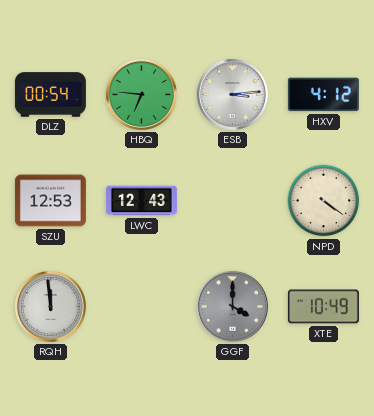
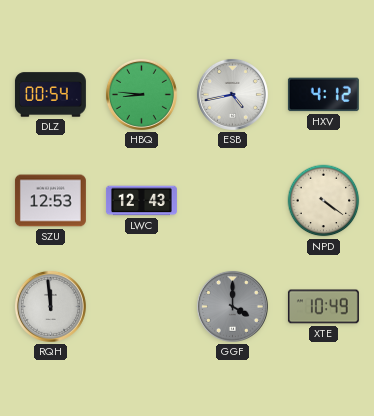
HBQ: 6:46 -> 8:46 (141, 94)
ESB: 3:14 -> 4:43 (232, 94)
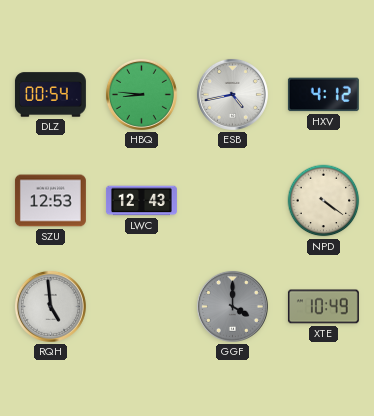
RQH: 11:59 -> 4:59 (50, 306)
